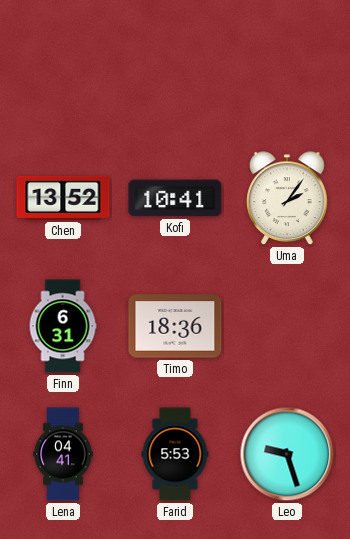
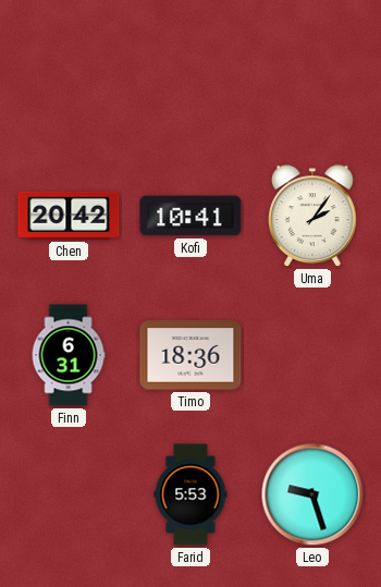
Chen: 13:52 -> 20:42 (69, 216)
Lena: 04:41 -> none (63, 454)
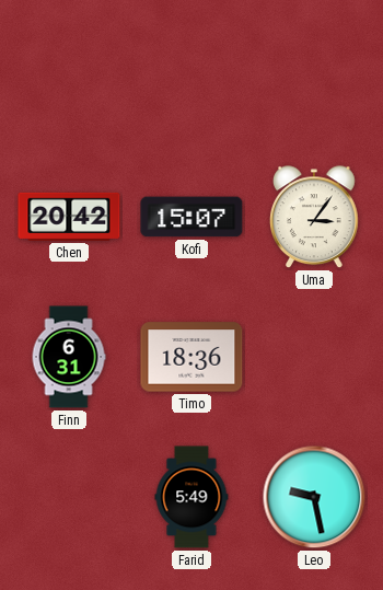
Kofi: 10:41 -> 15:07 (191, 217)
Uma: 2:06 -> 3:06 (315, 218)
Farid: 5:53 -> 5:49 (191, 497)
Leo: 9:27 -> 9:28 (314, 497)
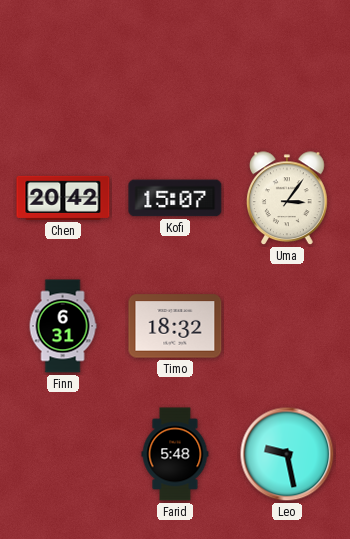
Timo: 18:36 -> 18:32 (175, 326)
Farid: 5:49 -> 5:48 (175, 454)
